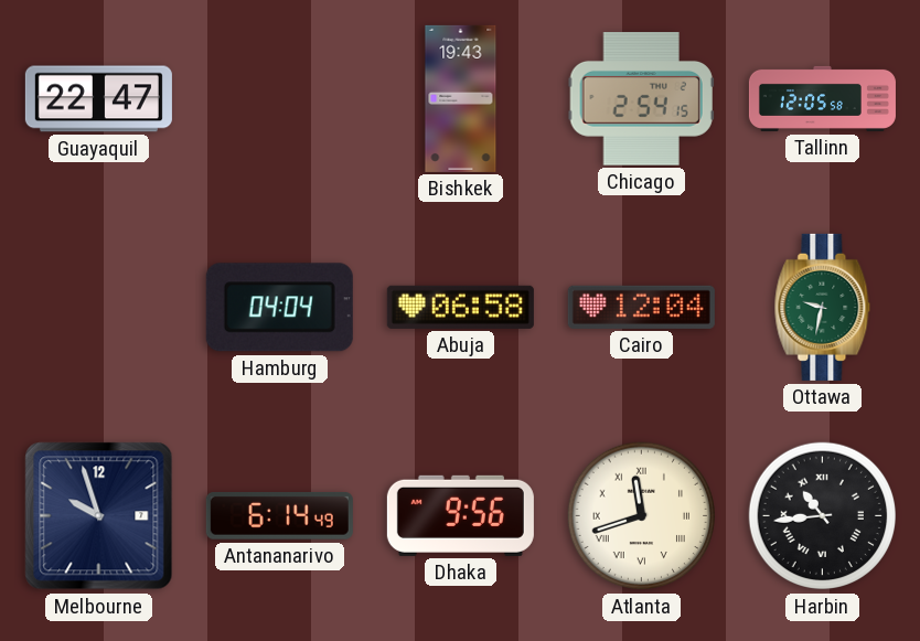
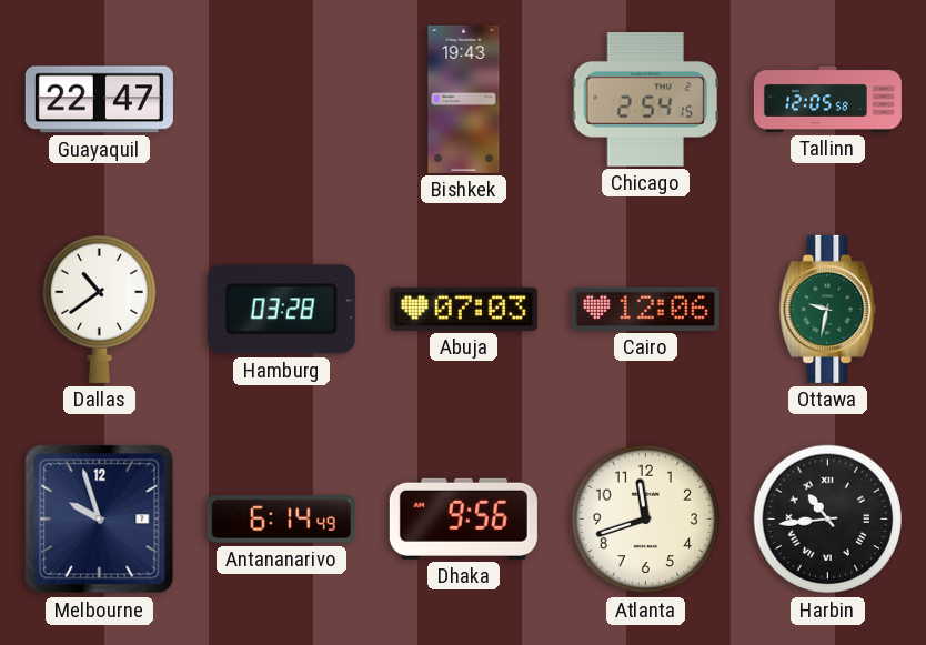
Dallas: none -> 10:39 (99, 309)
Hamburg: 04:04 -> 03:28 (281, 310)
Abuja: 06:58 -> 07:03 (463, 309)
Cairo: 12:04 -> 12:06 (645, 309)
Atlanta numerals: Roman -> Arabic (645, 520)
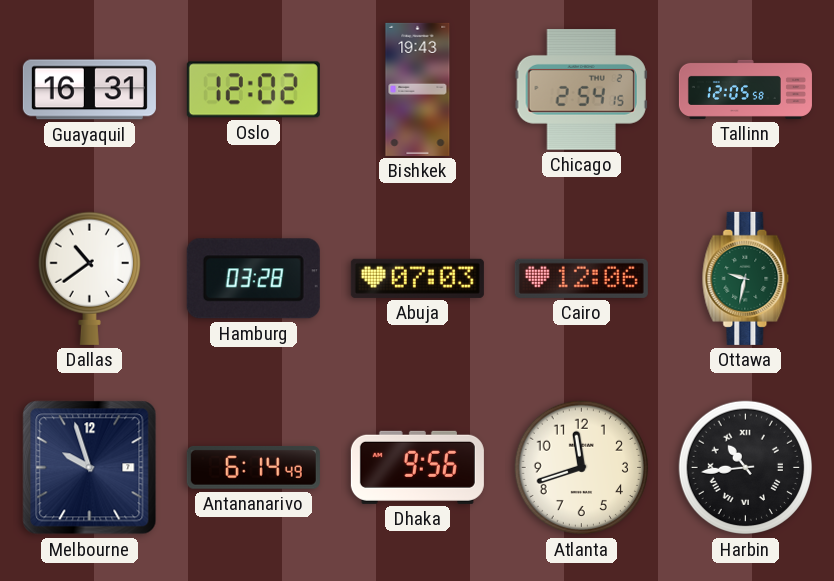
Guayaquil: 22:47 -> 16:31 (89, 90)
Oslo: none -> 12:02 (253, 90)
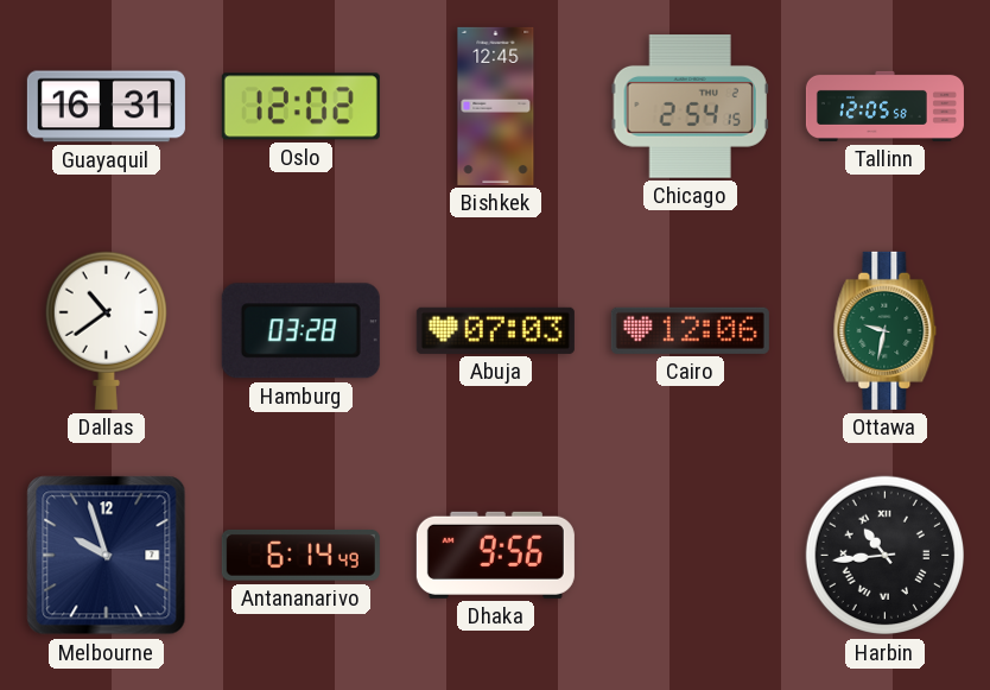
Bishkek: 19:43 -> 12:45 (496, 106)
Atlanta: 11:42 -> none (581, 468)
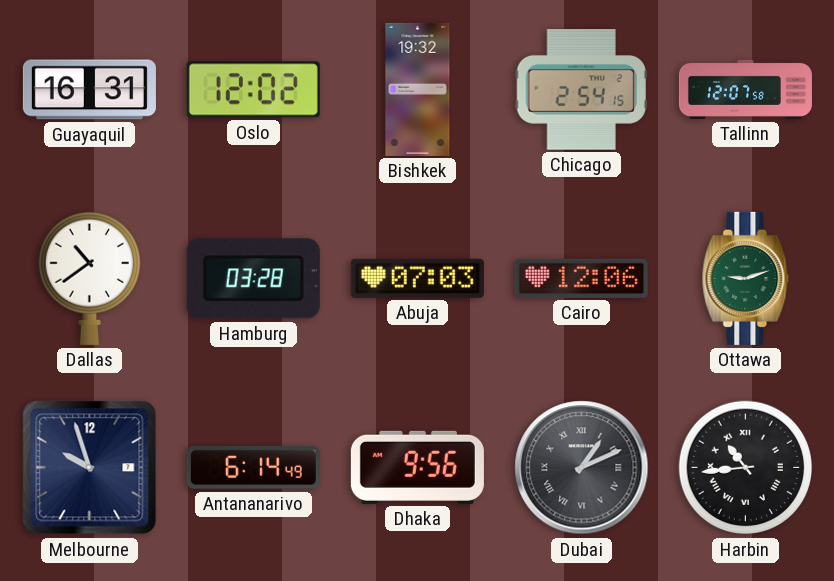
Bishkek: 12:45 -> 19:32 (418, 89)
Tallinn: 12:05 -> 12:07 (745, 89)
Ottawa: 9:32 -> 9:12 (746, 278)
Dubai: none -> 1:11 (582, 468)
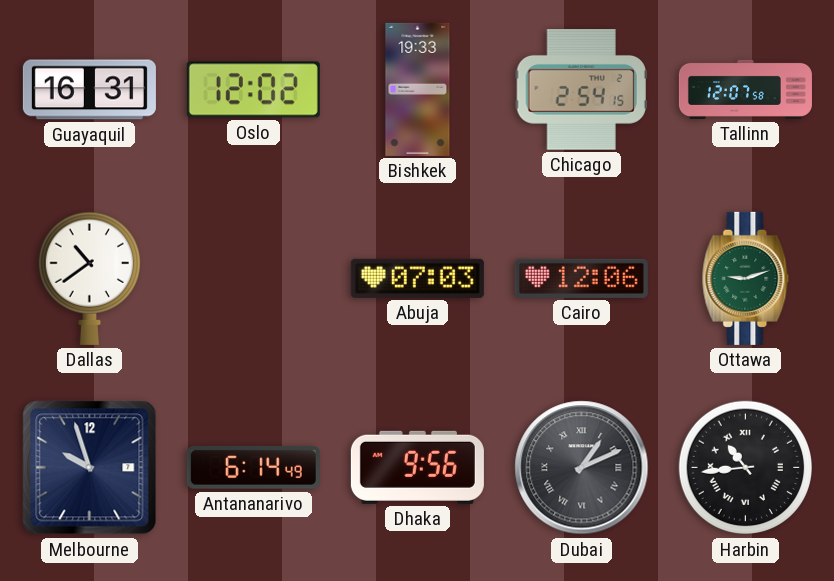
Bishkek: 19:32 -> 19:33 (418, 89)
Hamburg: 03:28 -> none (253, 279)
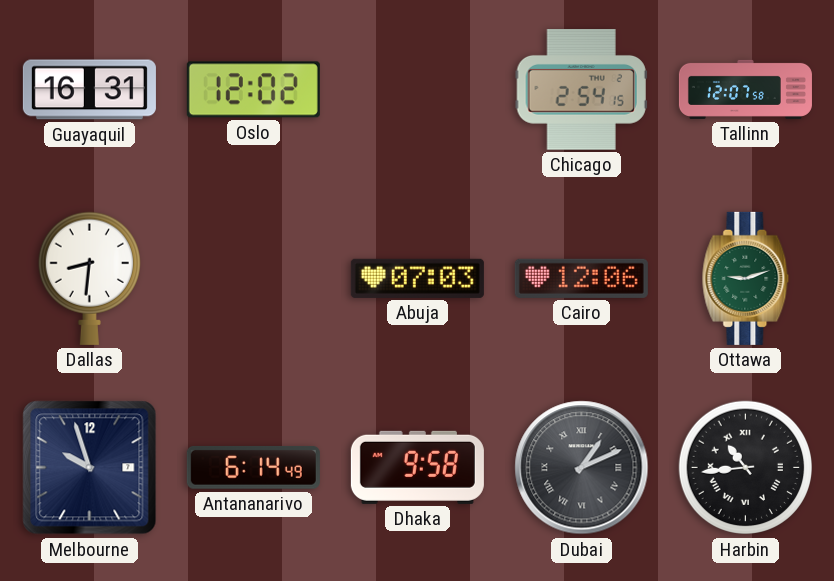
Bishkek: 19:33 -> none (418, 89)
Dallas: 10:39 -> 8:31 (89, 278)
Dhaka: 9:56 -> 9:58 (417, 467)
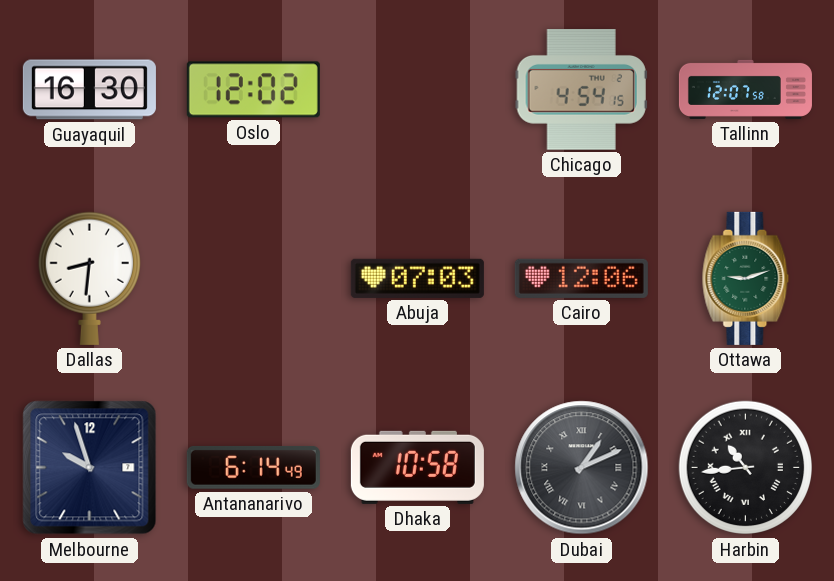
Guayaquil: 16:31 -> 16:30 (89, 90)
Chicago: 2:54 -> 4:54 (581, 90)
Dhaka: 9:58 -> 10:58 (417, 467)
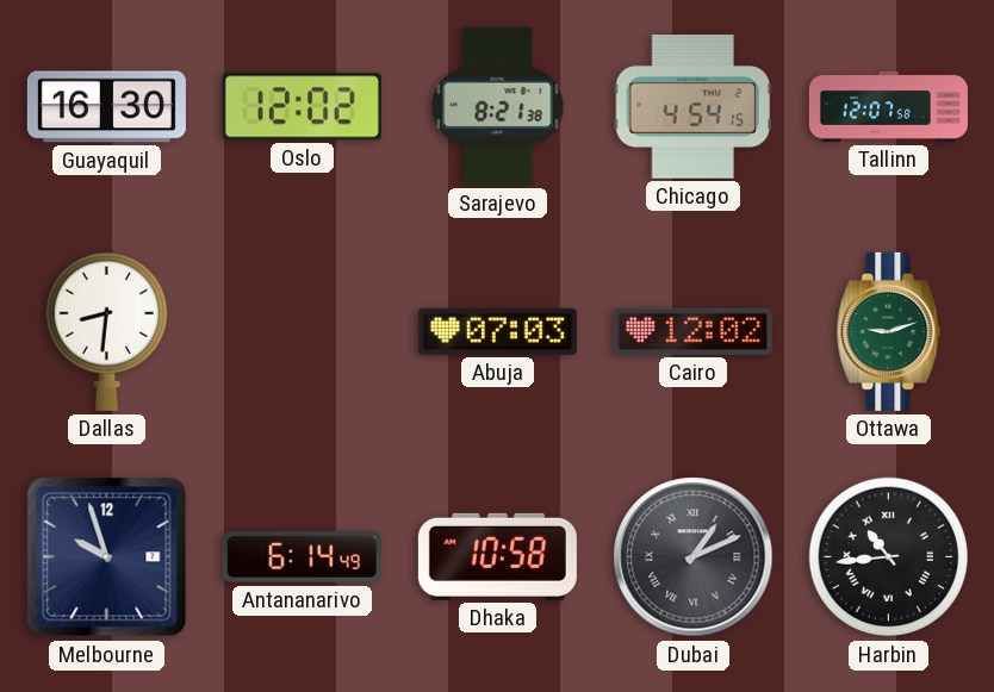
Sarajevo: none -> 8:21 (498, 106)
Cairo: 12:06 -> 12:02 (692, 331)
